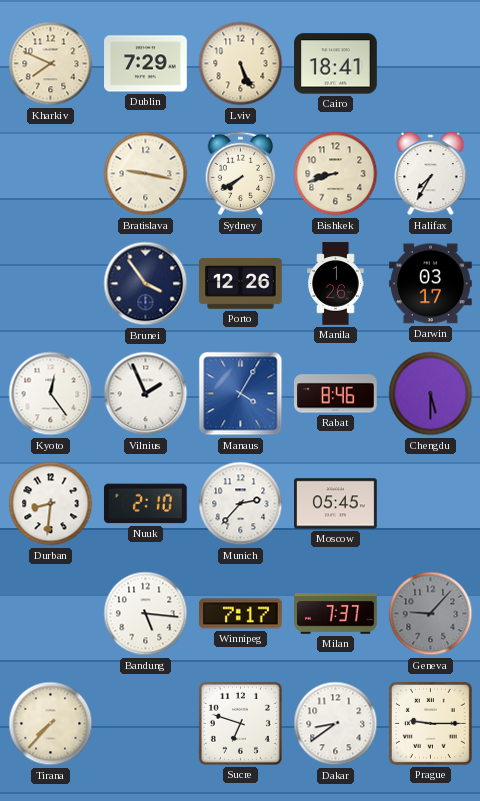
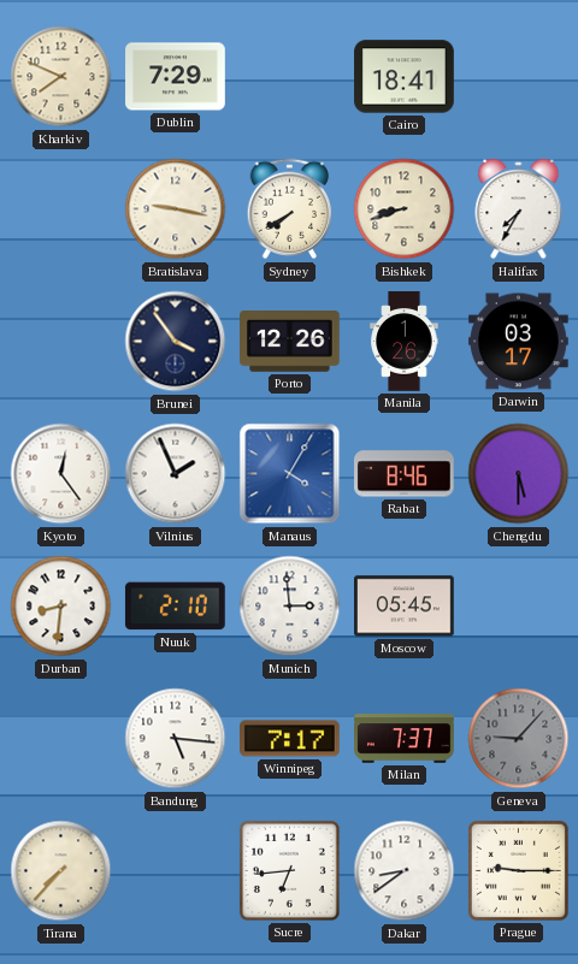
Lviv: 5:26 -> none (241, 64)
Munich: 2:37 -> 2:59 (290, 607)
Sucre: 6:48 -> 6:44 (289, 870)
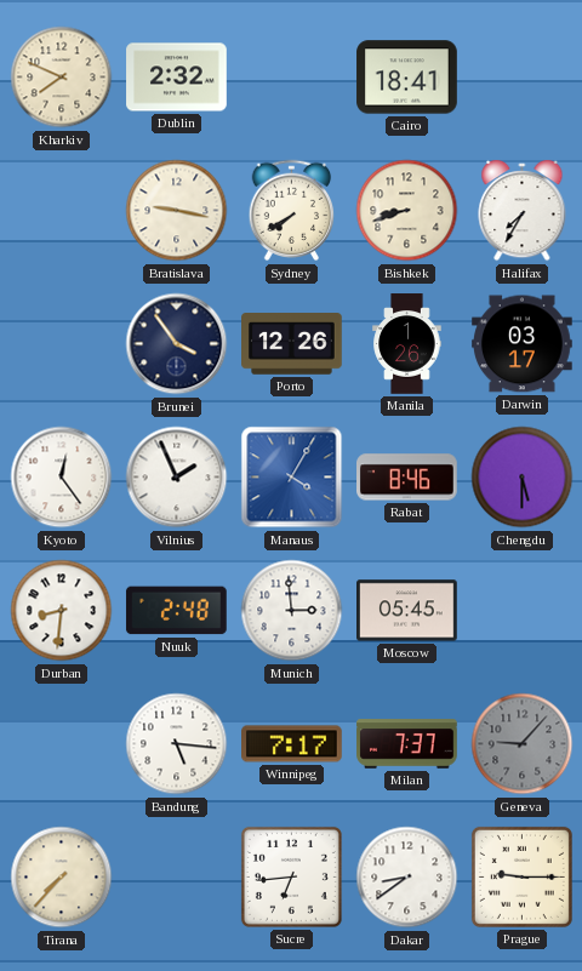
Dublin: 7:29 -> 2:32 (177, 78)
Nuuk: 2:10 -> 2:48 (177, 611)
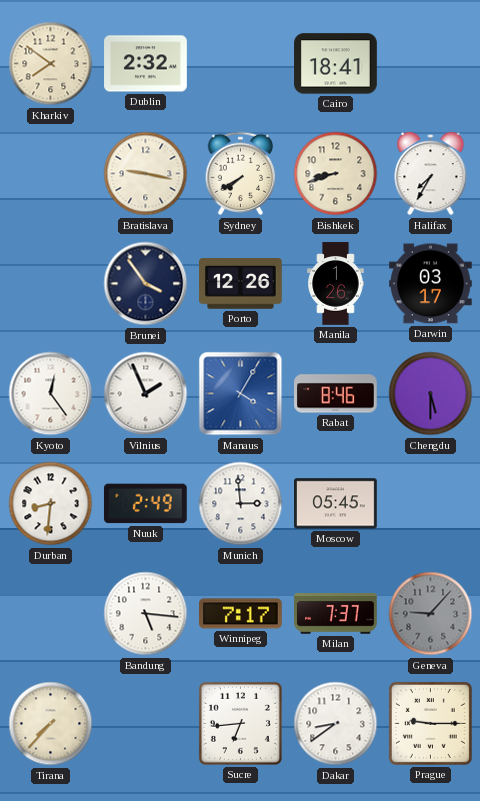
Kharkiv: 7:49 -> 7:51 (51, 64)
Nuuk: 2:48 -> 2:49 (146, 504)
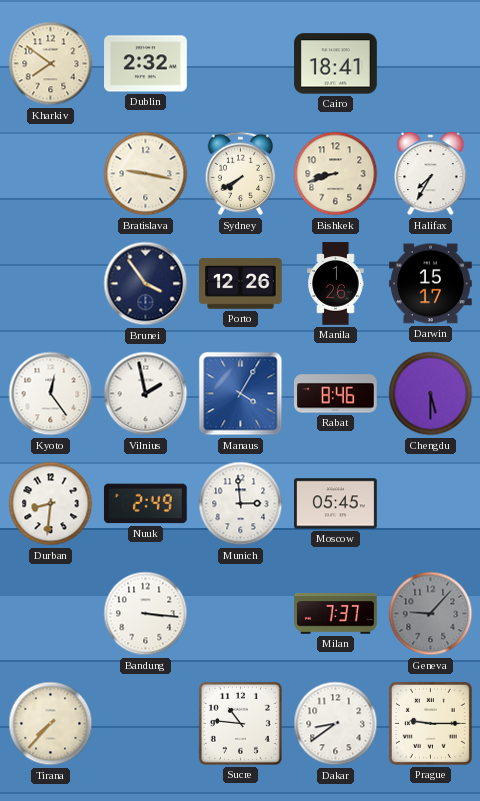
Darwin: 03:17 -> 15:17 (431, 284)
Vilnius: 1:56 -> 1:58 (146, 394)
Bandung: 5:16 -> 3:16 (146, 614)
Winnipeg: 7:17 -> none (241, 614)
Sucre: 6:44 -> 10:46 (240, 723)
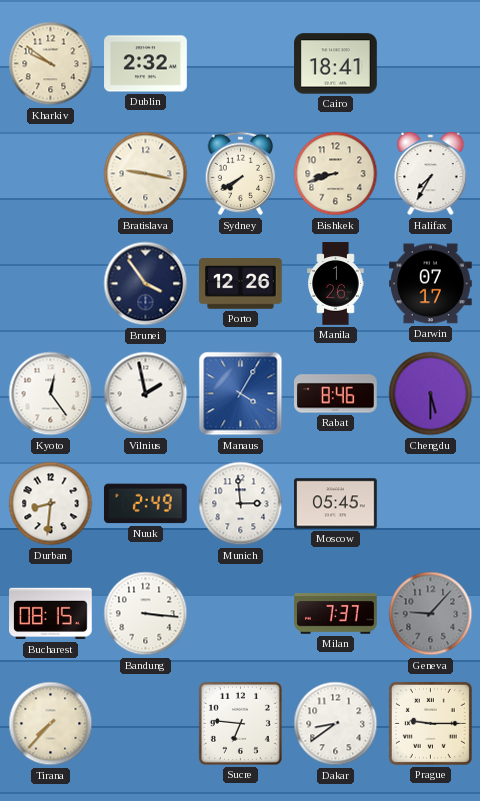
Kharkiv: 7:51 -> 9:51 (51, 64)
Darwin: 15:17 -> 07:17 (431, 284)
Bucharest: none -> 08:15 (51, 614)
Sucre: 10:46 -> 6:46 (240, 723)
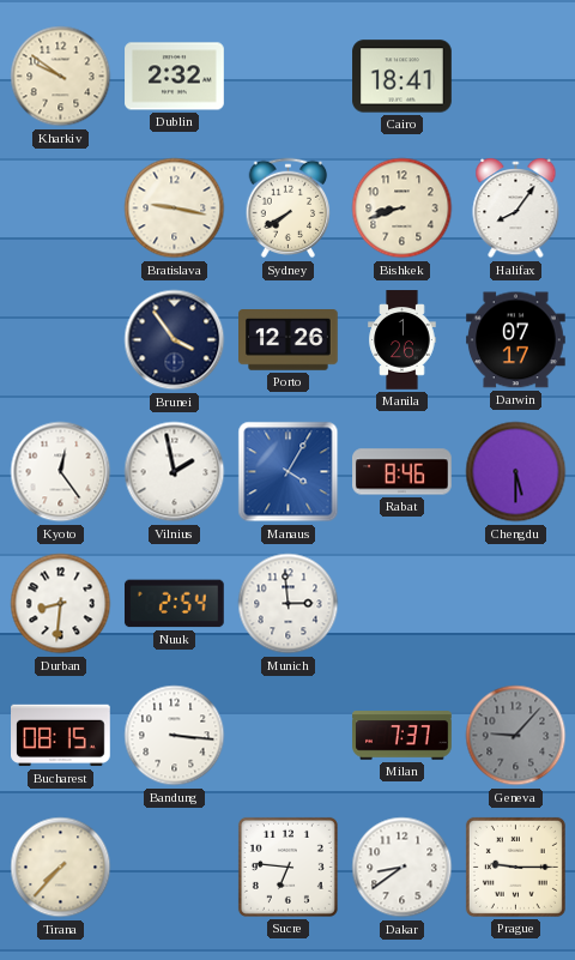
Halifax: 7:35 -> 8:06 (516, 209)
Nuuk: 2:49 -> 2:54 (175, 604)
Moscow: 05:45 -> none (336, 504)
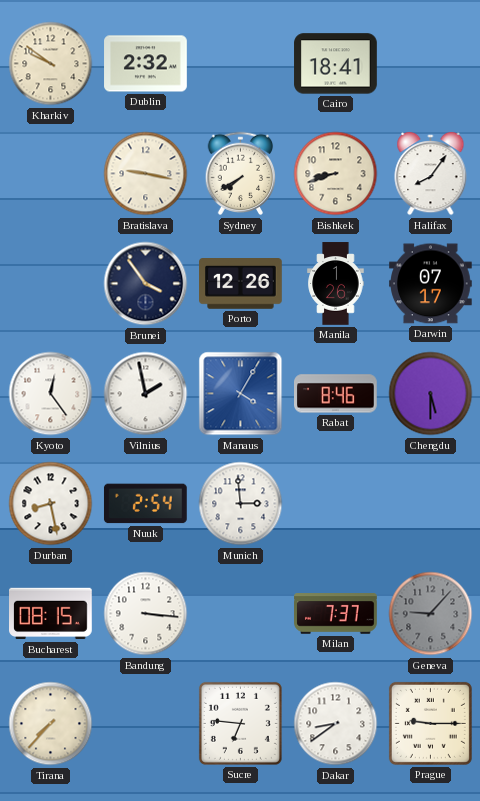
Durban: 8:31 -> 8:28 (51, 504)
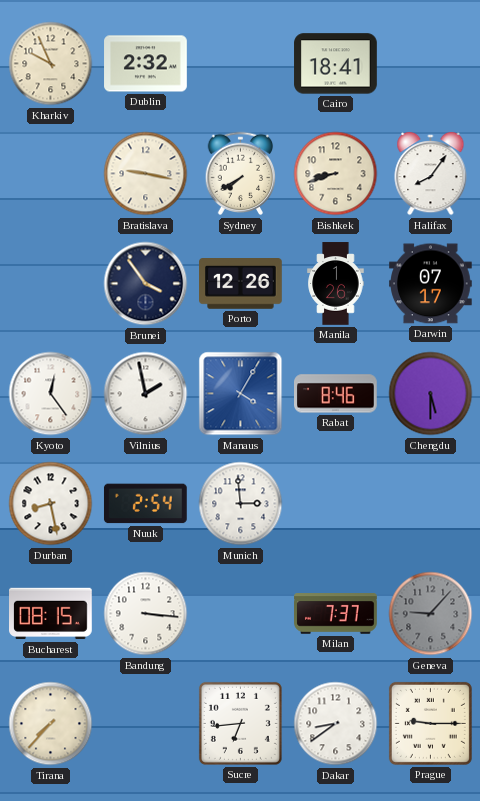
Kharkiv: 9:51 -> 9:56 (51, 64)
Sucre: 6:46 -> 6:44 (240, 723)
